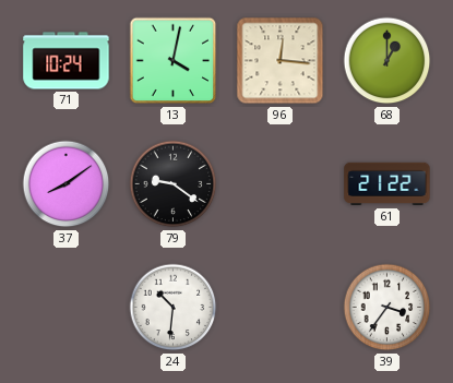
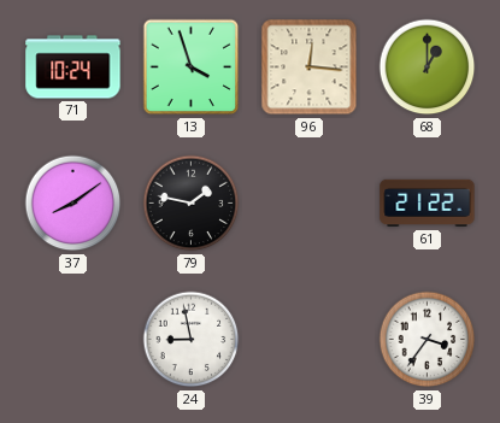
13: 4:02 -> 3:57 (192, 67)
79: 9:21 -> 1:47 (192, 204)
24: 10:31 -> 8:58 (192, 340)
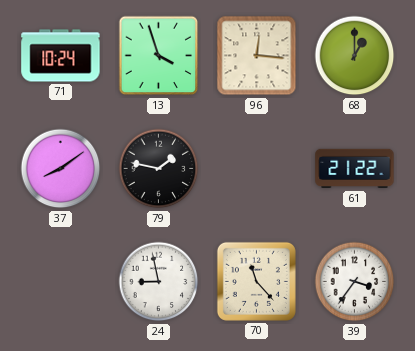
70: none -> 11:23 (256, 281)
